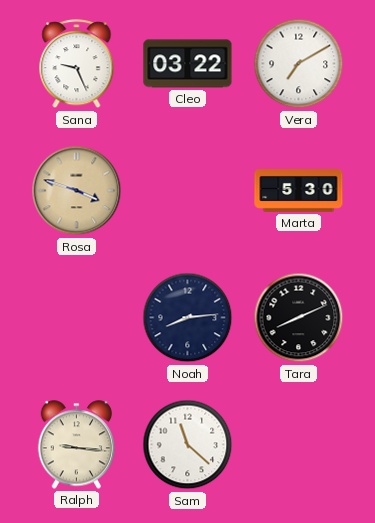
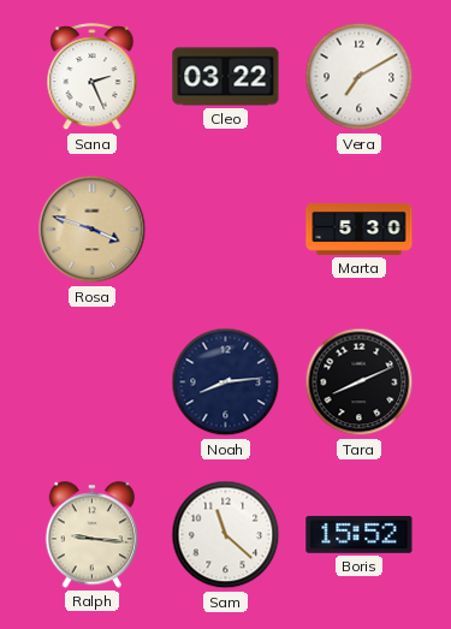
Sana: 9:26 -> 2:26 (93, 77)
Boris: none -> 15:52 (360, 534)
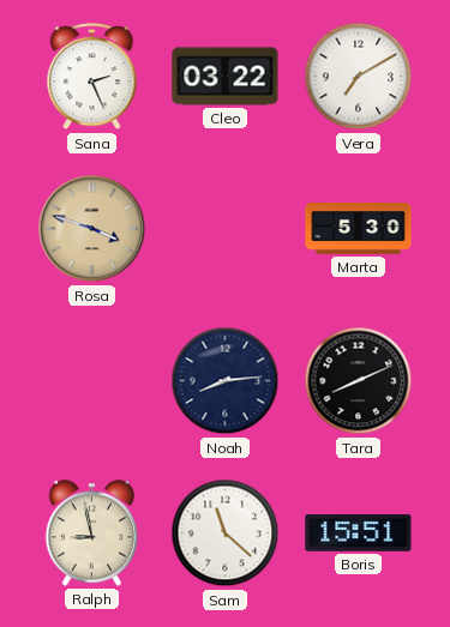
Ralph: 9:16 -> 8:58 (92, 533)
Boris: 15:52 -> 15:51 (359, 532)
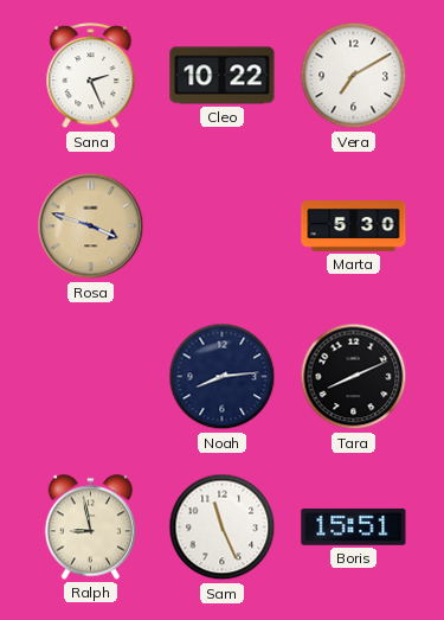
Cleo: 03:22 -> 10:22 (223, 76)
Sam: 11:22 -> 11:26 (223, 528)
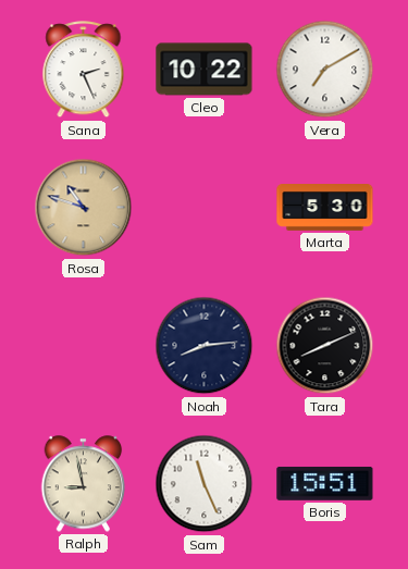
Rosa: 3:48 -> 10:48 (84, 208)
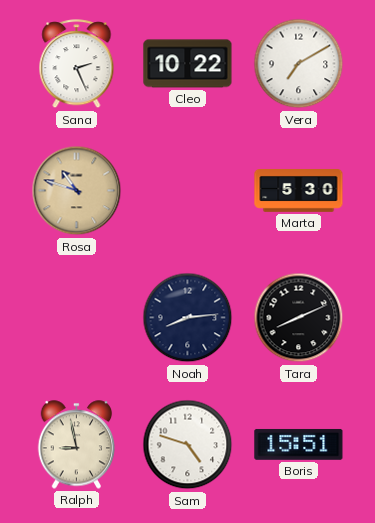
Sam: 11:26 -> 4:48 (188, 445)
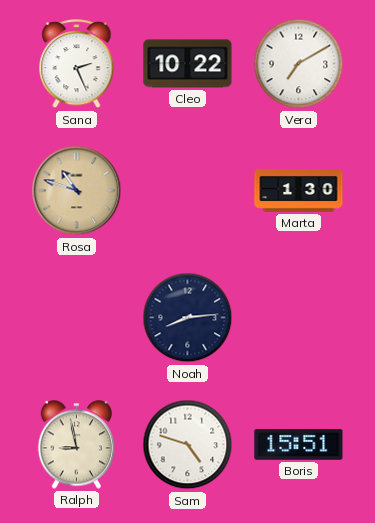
Marta: 5:30 -> 1:30 (299, 191)
Tara: 8:11 -> none (299, 318)
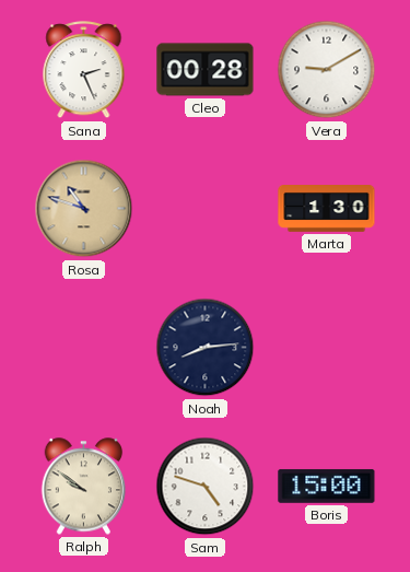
Cleo: 10:22 -> 00:28 (206, 70)
Vera: 7:10 -> 9:10 (327, 70)
Ralph: 8:58 -> 9:51 (84, 487)
Boris: 15:51 -> 15:00 (327, 486)
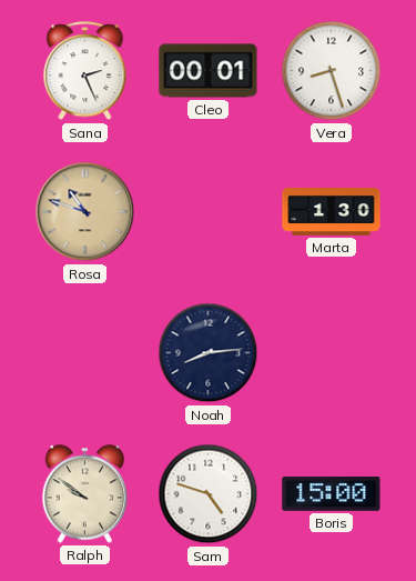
Cleo: 00:28 -> 00:01 (209, 71)
Vera: 9:10 -> 8:27 (332, 71)
